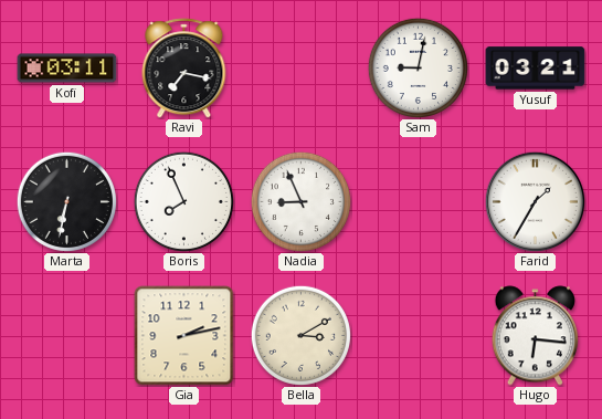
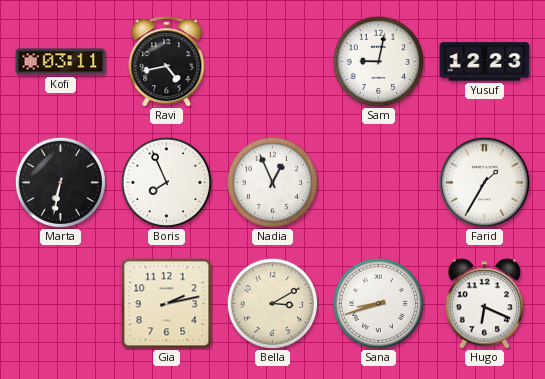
Ravi: 7:17 -> 4:43 (167, 62)
Yusuf: 03:21 -> 12:23 (485, 62)
Nadia: 8:56 -> 12:56 (272, 182)
Sana: none -> 8:42 (378, 303)
Hugo: 6:16 -> 6:19 (484, 304)
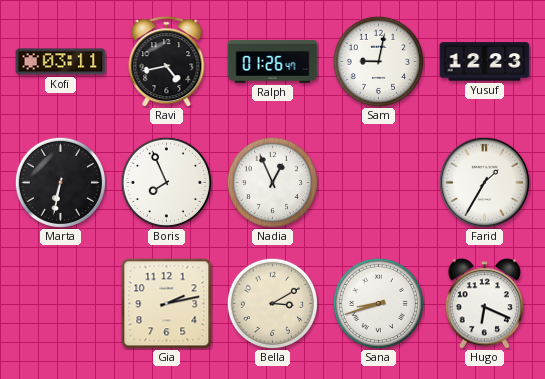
Ralph: none -> 01:26 (273, 62)
